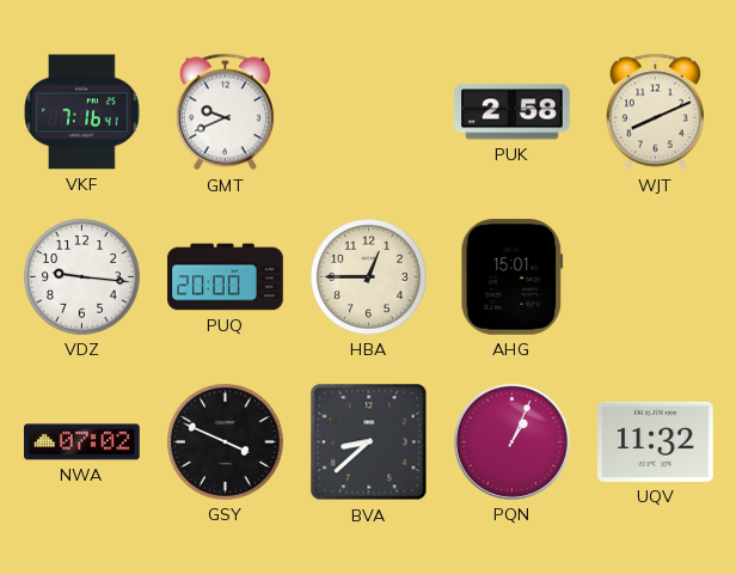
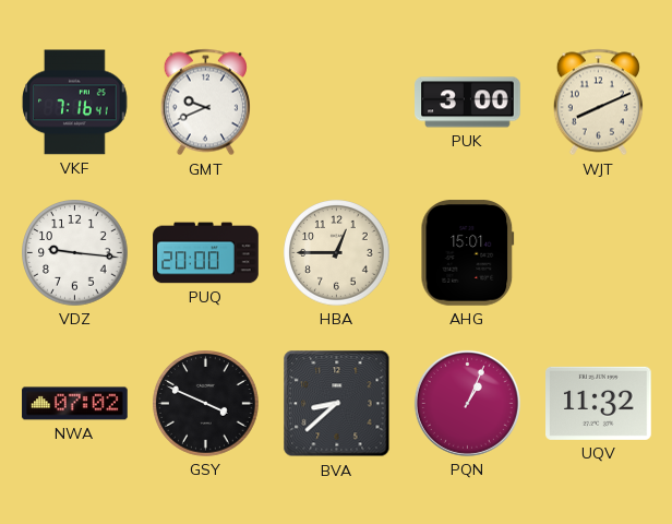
PUK: 2:58 -> 3:00 (468, 103)
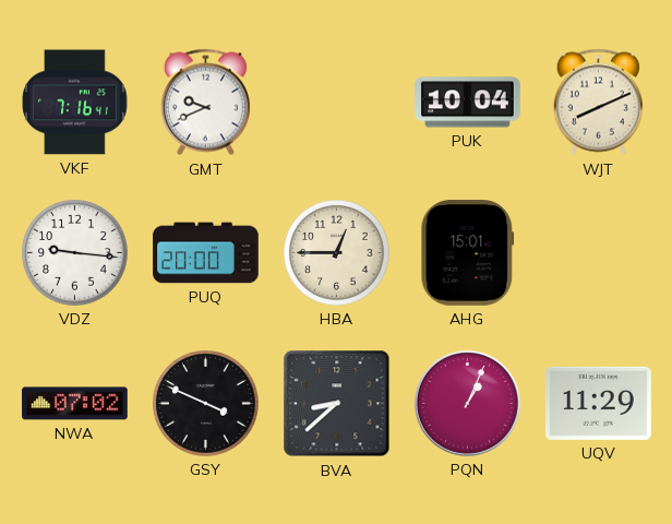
PUK: 3:00 -> 10:04 (468, 103)
UQV: 11:32 -> 11:29 (599, 403)
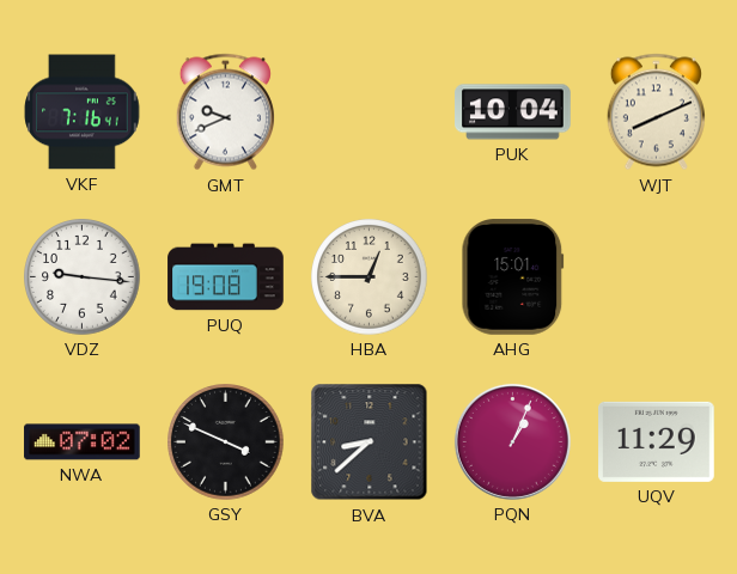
PUQ: 20:00 -> 19:08 (226, 277)
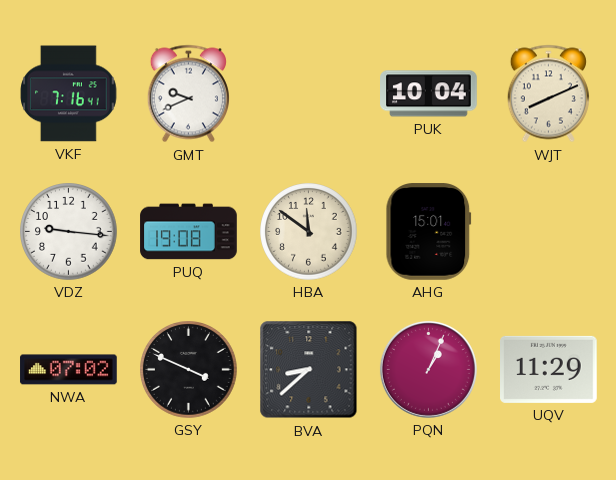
HBA: 12:45 -> 11:51 (309, 232)
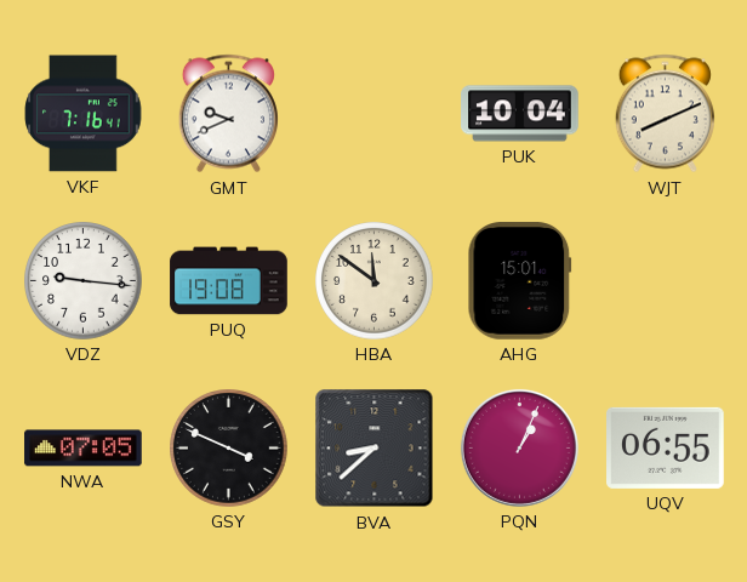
NWA: 07:02 -> 07:05 (84, 449)
UQV: 11:29 -> 06:55 (666, 447)
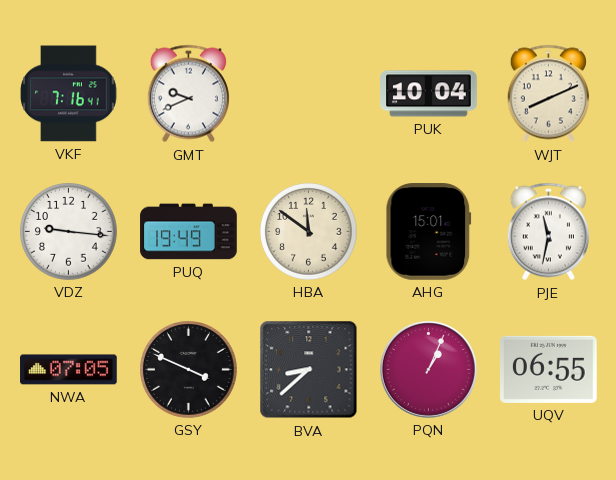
PUQ: 19:08 -> 19:49 (189, 232)
PJE: none -> 11:32 (548, 232)
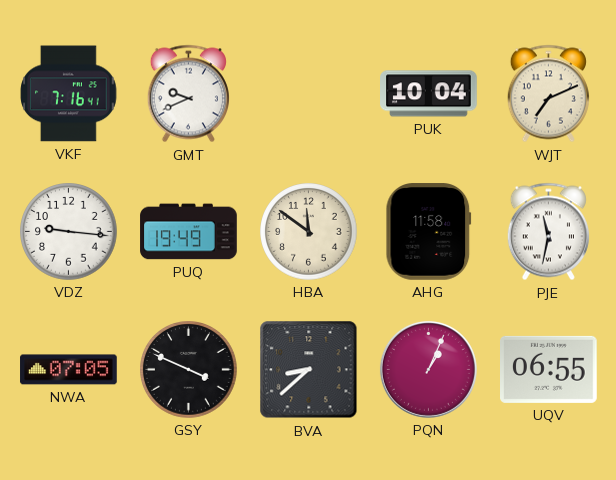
WJT: 8:11 -> 7:11 (548, 94)
AHG: 15:01 -> 11:58 (429, 232)
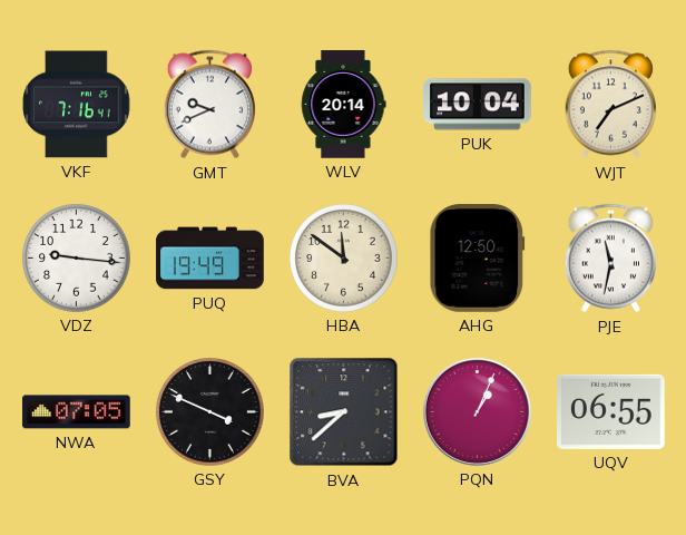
WLV: none -> 20:14 (343, 105)
AHG: 11:58 -> 12:50 (478, 259)
